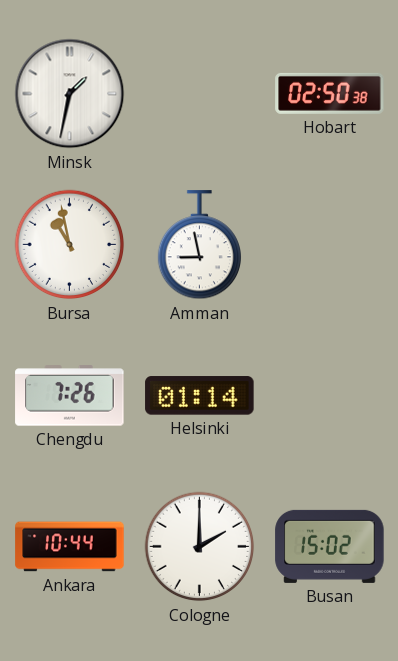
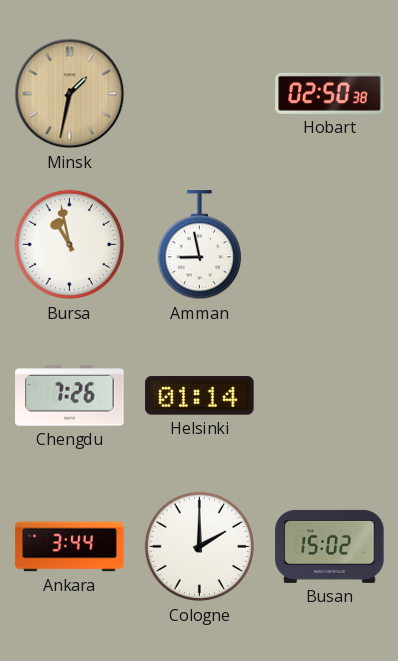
Minsk dial: white -> champagne (70, 94)
Ankara: 10:44 -> 3:44 (70, 547)
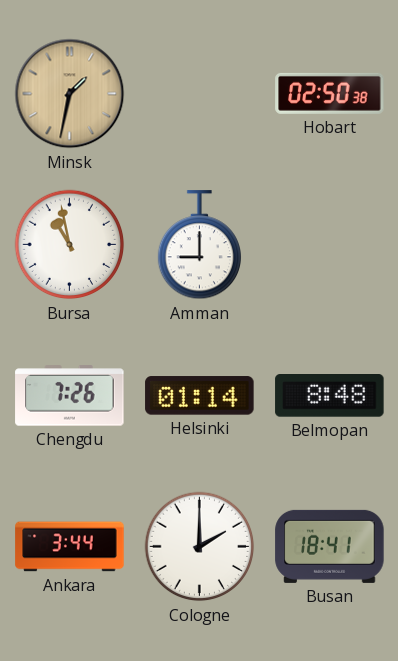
Amman: 8:58 -> 9:00 (199, 245)
Belmopan: none -> 8:48 (330, 396)
Busan: 15:02 -> 18:41 (330, 546)
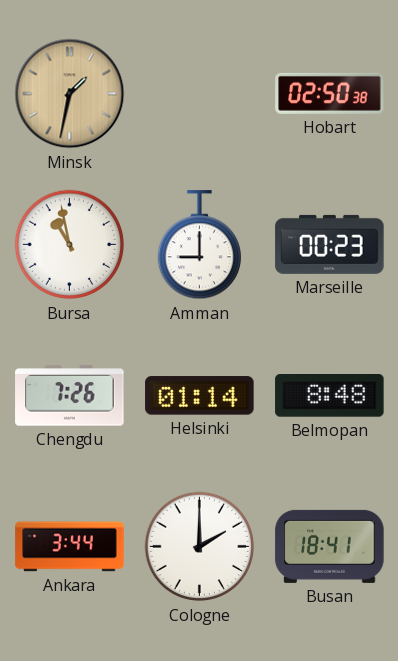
Marseille: none -> 00:23 (330, 244)
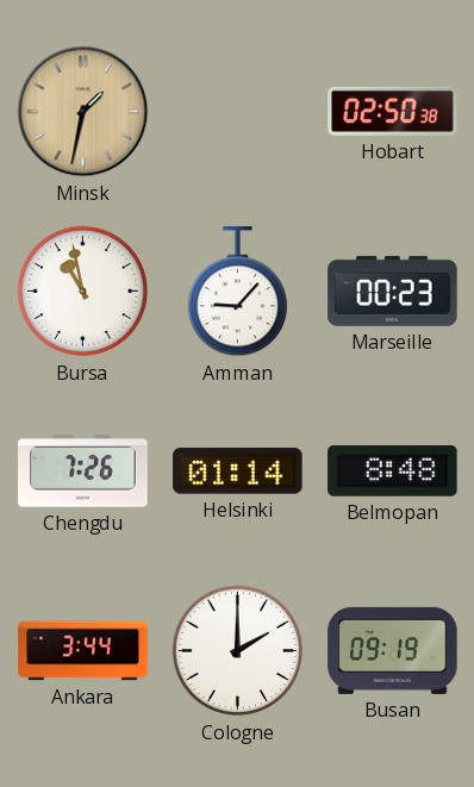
Amman: 9:00 -> 9:07 (237, 292)
Busan: 18:41 -> 09:19 (393, 650)
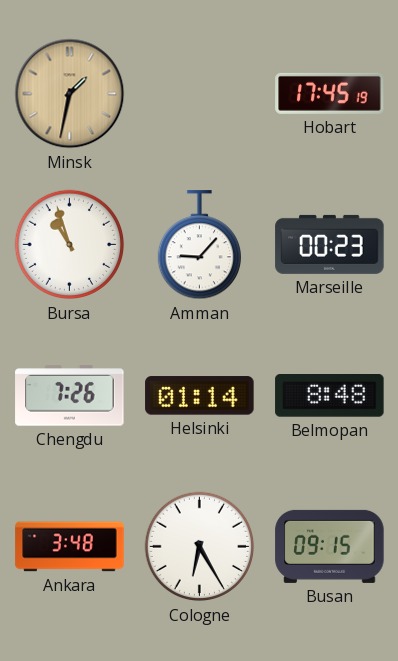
Hobart: 02:50 -> 17:45 (330, 93)
Bursa: 10:58 -> 10:57 (70, 245)
Ankara: 3:44 -> 3:48 (70, 547)
Cologne: 2:00 -> 6:25 (200, 547)
Busan: 09:19 -> 09:15 (330, 546)
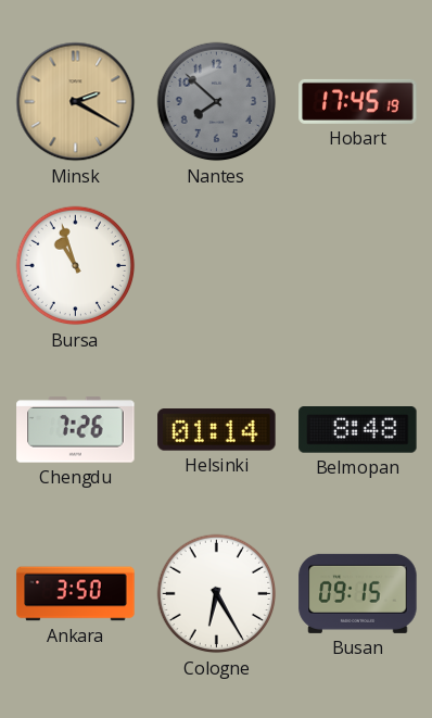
Minsk: 1:32 -> 2:20 (76, 102)
Nantes: none -> 7:52 (217, 102)
Amman: 9:07 -> none (199, 245)
Marseille: 00:23 -> none (330, 244)
Ankara: 3:48 -> 3:50 (76, 594)
